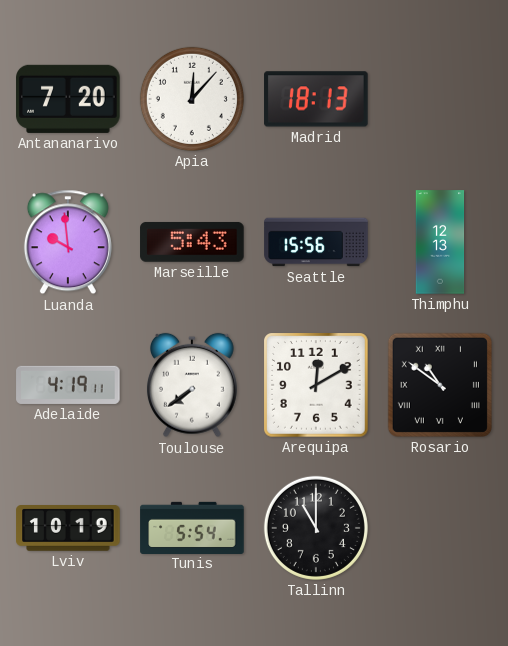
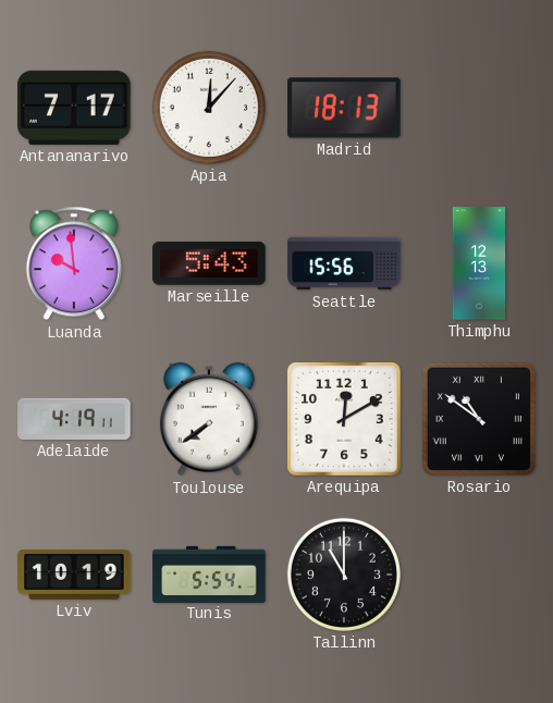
Antananarivo: 7:20 -> 7:17 (74, 108)
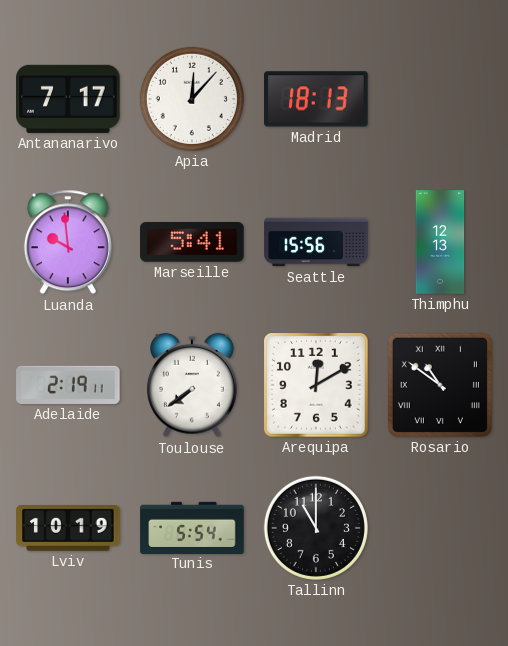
Marseille: 5:43 -> 5:41 (192, 242)
Adelaide: 4:19 -> 2:19 (68, 385)
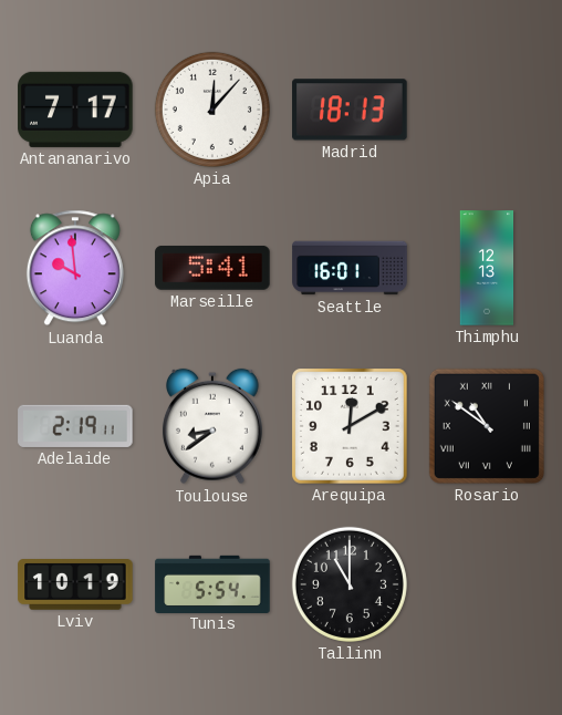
Seattle: 15:56 -> 16:01 (350, 268)
Toulouse: 7:39 -> 8:39 (212, 426)
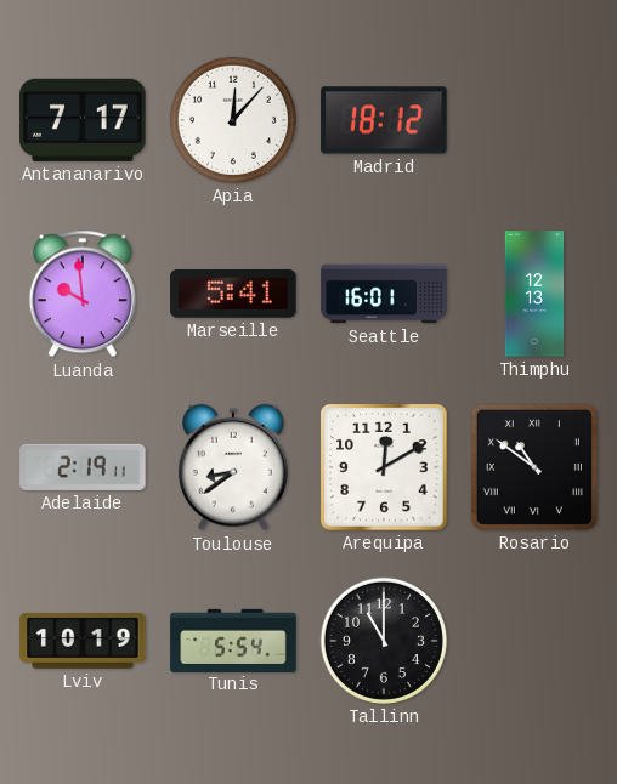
Madrid: 18:13 -> 18:12 (384, 120)
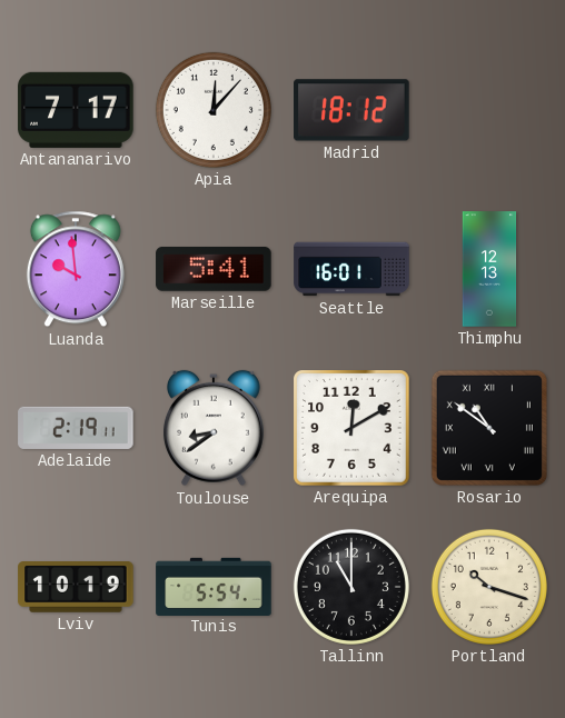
Portland: none -> 10:18 (489, 587)
